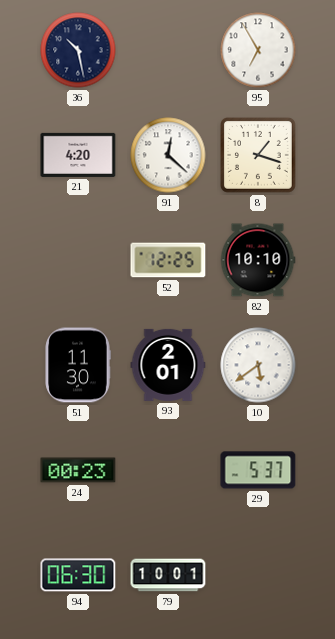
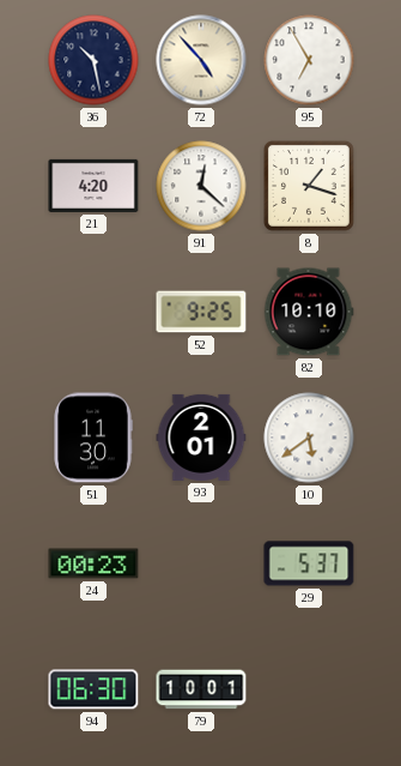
72: none -> 4:53 (201, 60)
52: 12:25 -> 9:25 (201, 312)
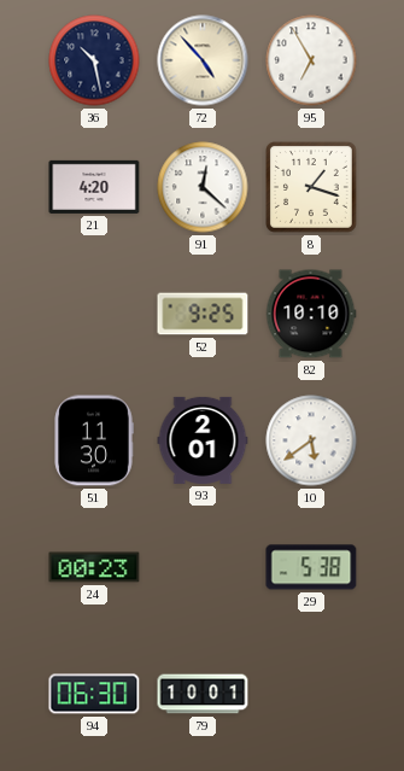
29: 5:37 -> 5:38 (311, 567)
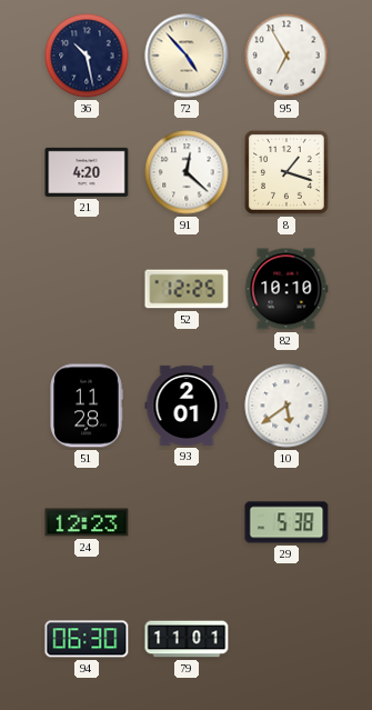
52: 9:25 -> 12:25 (187, 289)
51: 11:30 -> 11:28 (87, 406)
24: 00:23 -> 12:23 (87, 522)
79: 10:01 -> 11:01 (187, 639)
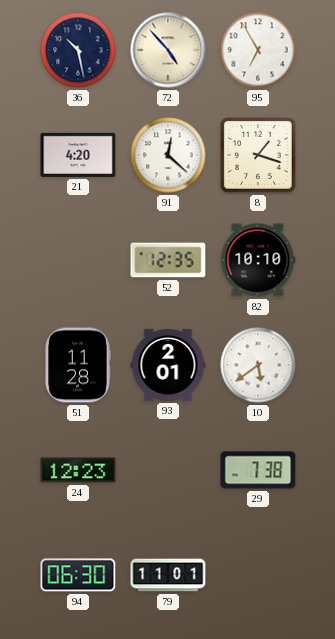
52: 12:25 -> 12:35 (168, 260)
29: 5:38 -> 7:38 (258, 470)
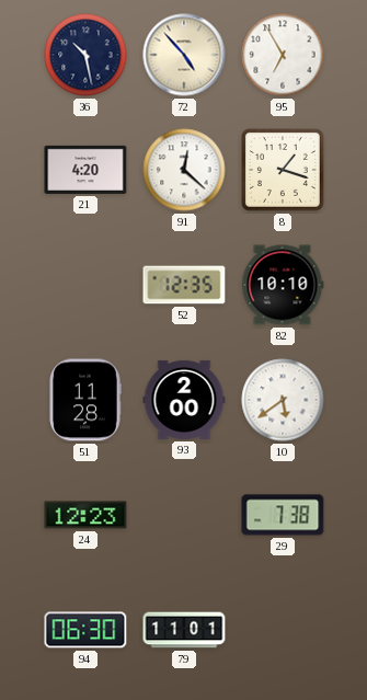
93: 2:01 -> 2:00 (184, 400)
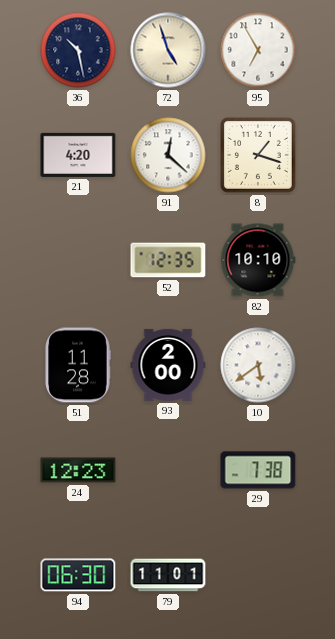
72: 4:53 -> 4:57 (168, 50)
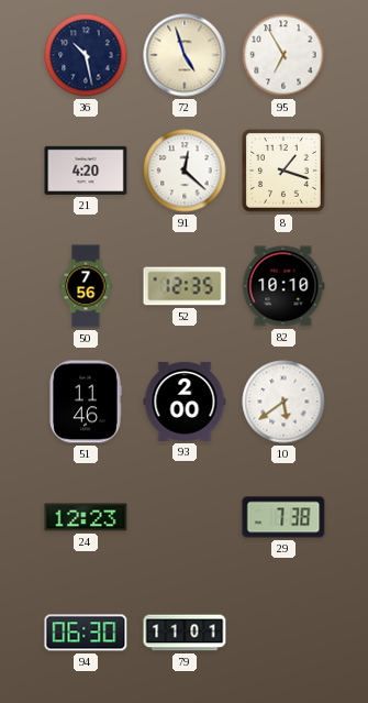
50: none -> 7:56 (86, 286)
51: 11:28 -> 11:46 (86, 402)
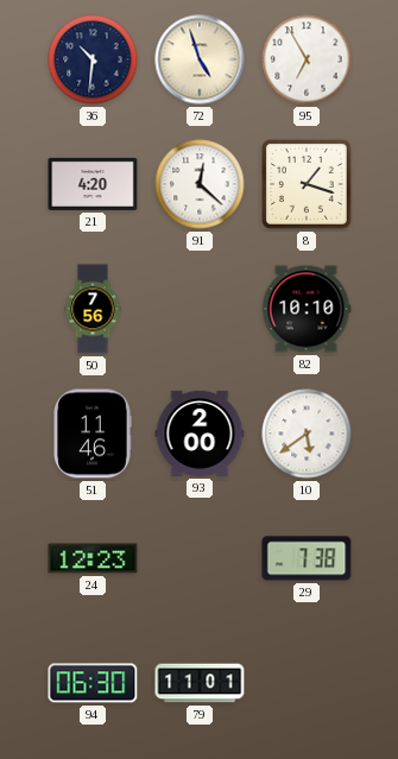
36: 10:28 -> 10:31 (93, 59)
52: 12:35 -> none (185, 286)
